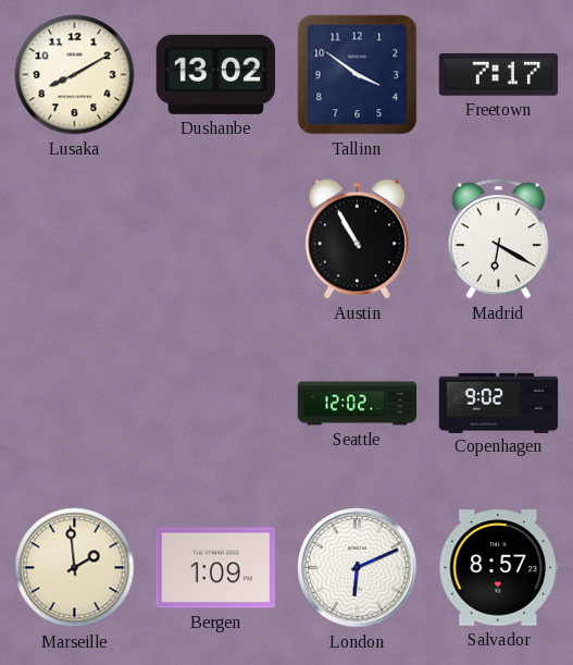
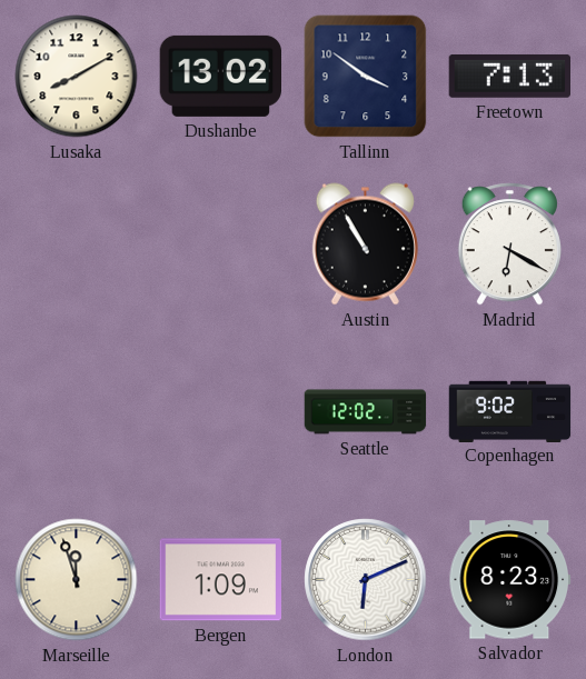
Freetown: 7:17 -> 7:13 (509, 76)
Marseille: 1:59 -> 11:57 (77, 580)
Salvador: 8:57 -> 8:23 (510, 580)
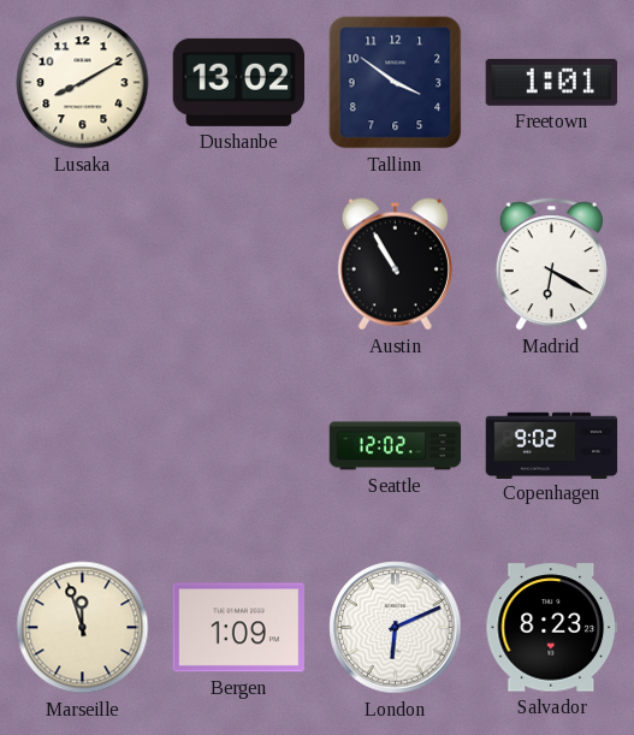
Freetown: 7:13 -> 1:01 (551, 82)
